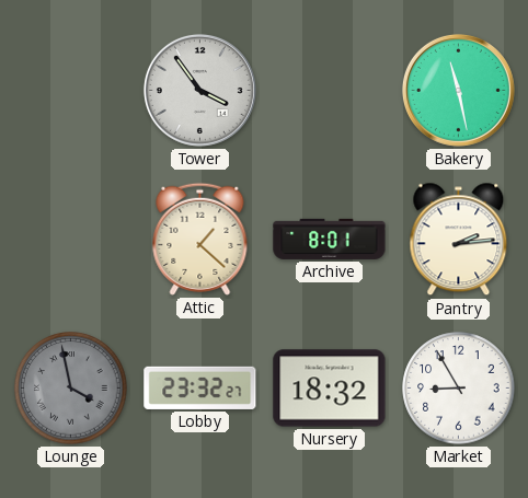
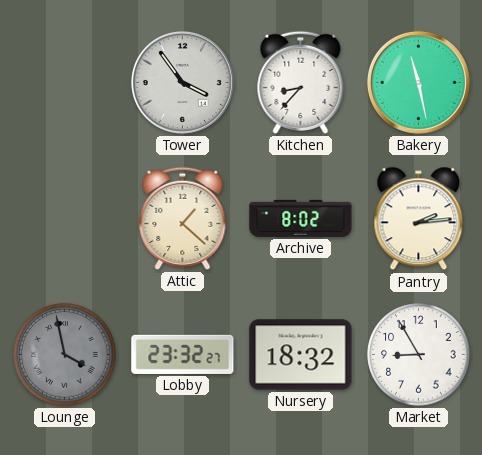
Kitchen: none -> 8:37 (301, 82)
Archive: 8:01 -> 8:02 (301, 218)
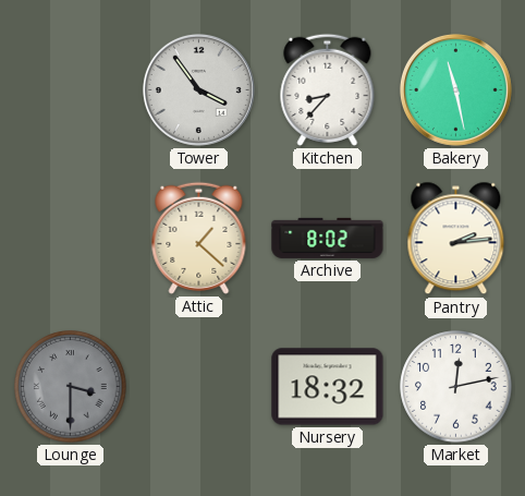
Lounge: 3:58 -> 3:30 (71, 387)
Lobby: 23:32 -> none (183, 354)
Market: 8:55 -> 12:13 (456, 387)
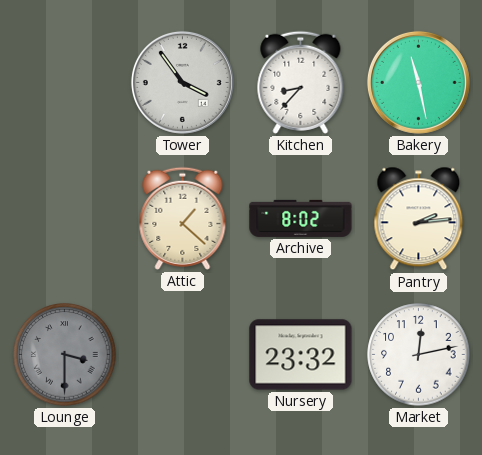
Nursery: 18:32 -> 23:32 (301, 355)
